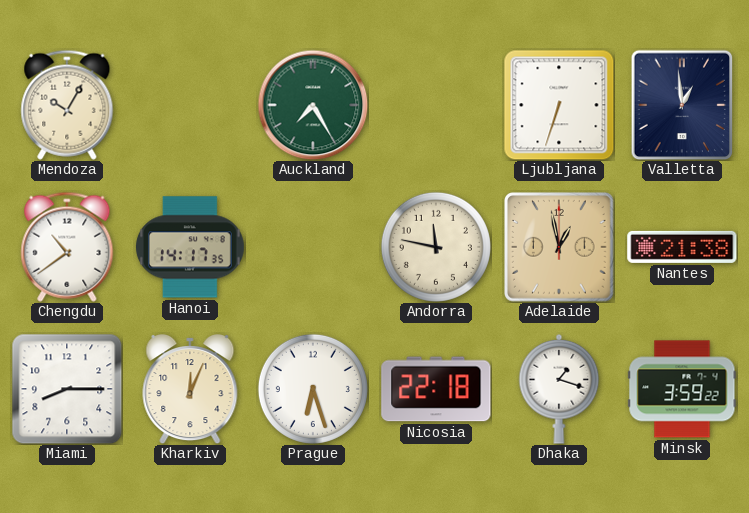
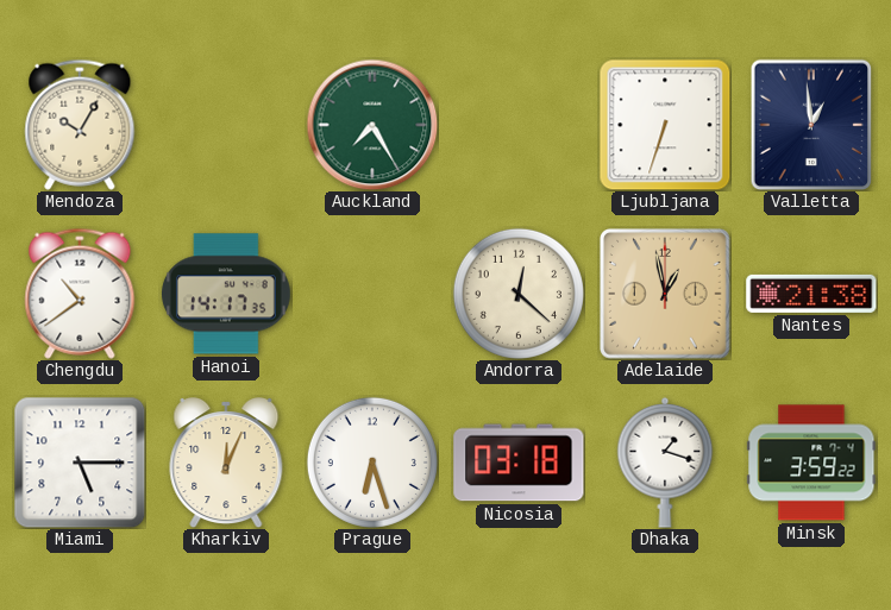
Andorra: 11:47 -> 12:22 (519, 294)
Miami: 8:15 -> 5:15 (80, 463)
Nicosia: 22:18 -> 03:18 (519, 463)
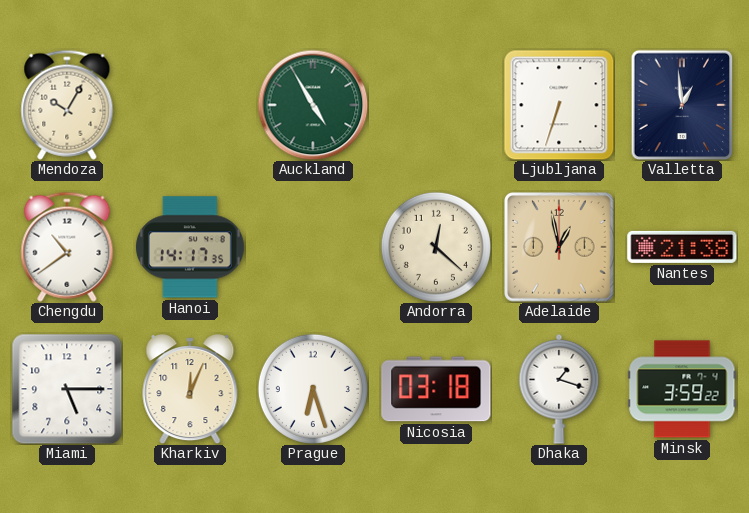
Auckland: 7:25 -> 4:55 (313, 105)
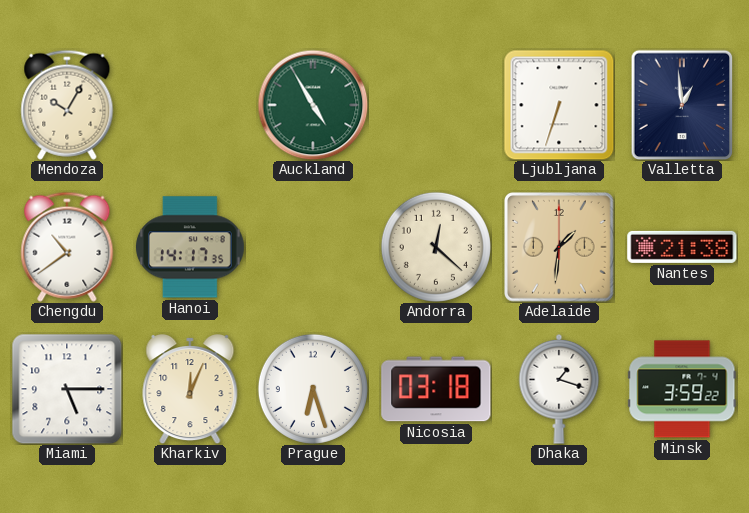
Adelaide: 12:58 -> 1:31 (560, 248)
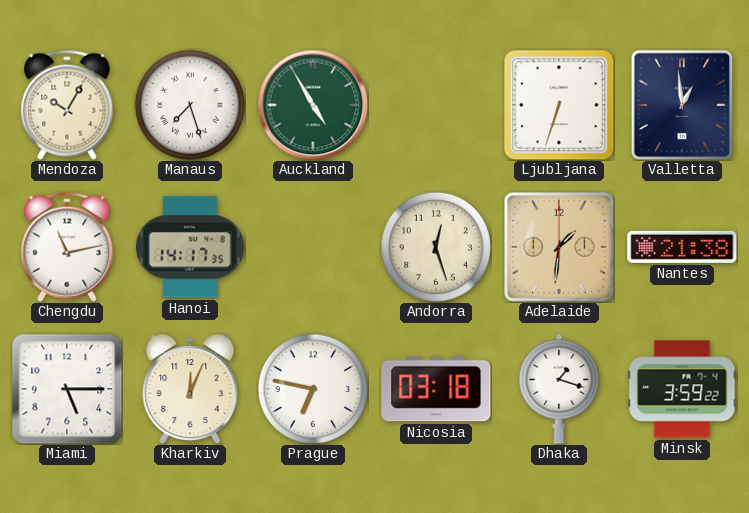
Manaus: none -> 7:27 (190, 105)
Chengdu: 10:39 -> 11:13 (67, 247)
Andorra: 12:22 -> 12:27 (436, 247)
Prague: 6:27 -> 6:47 (313, 389)
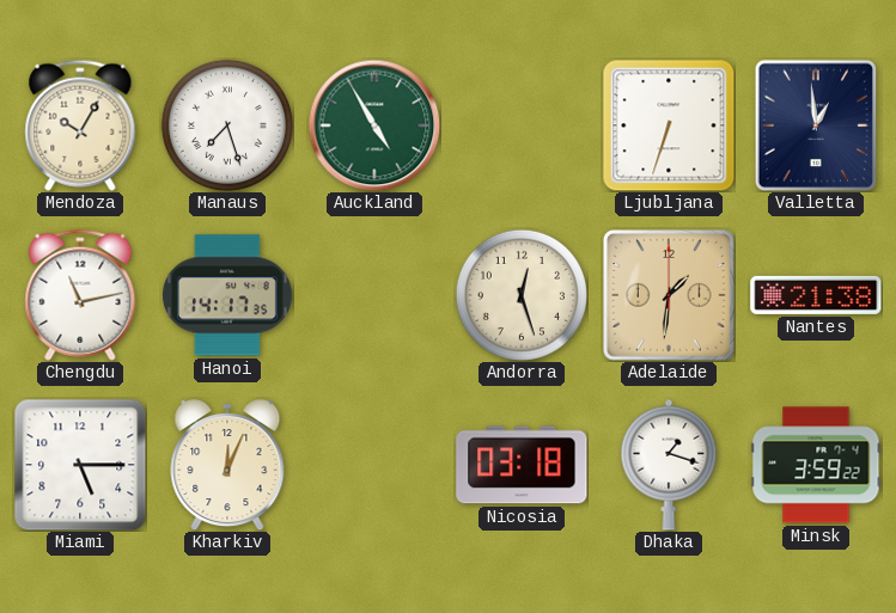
Prague: 6:47 -> none (313, 389)
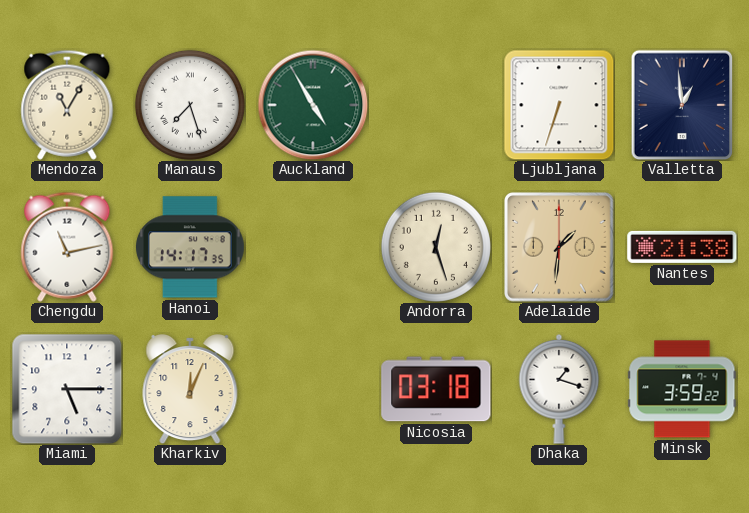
Mendoza: 10:05 -> 11:05 (67, 105)
